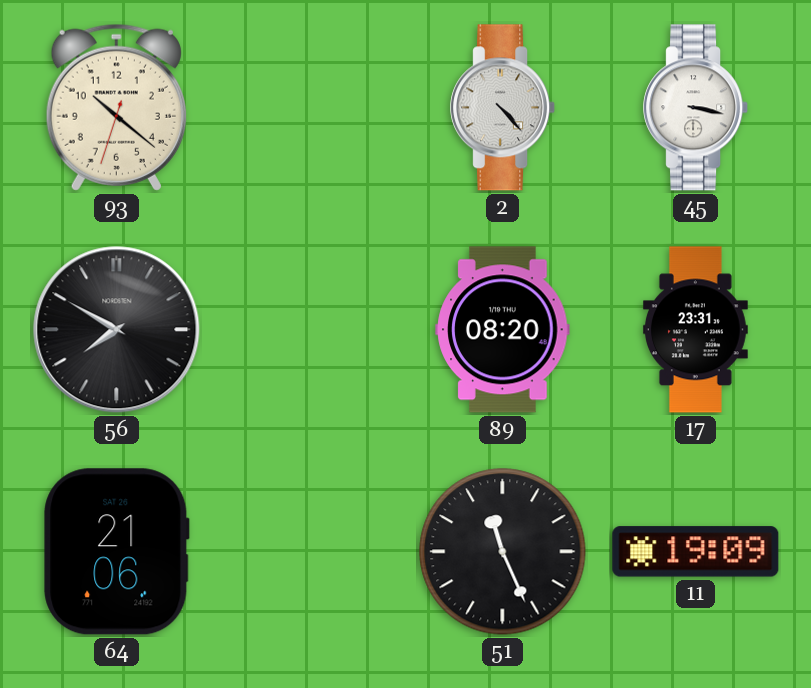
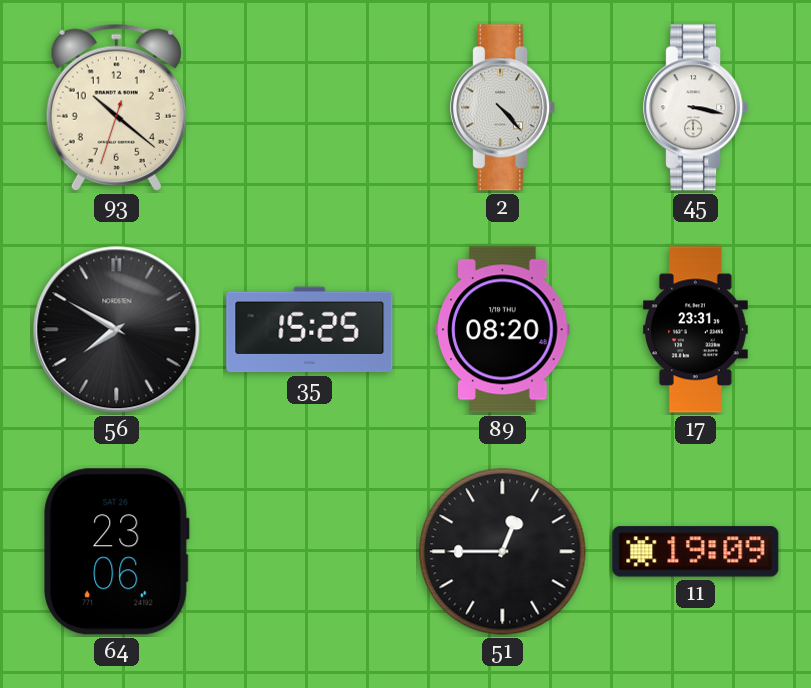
35: none -> 15:25 (310, 330)
64: 21:06 -> 23:06 (117, 552)
51: 11:26 -> 12:45 (503, 552)
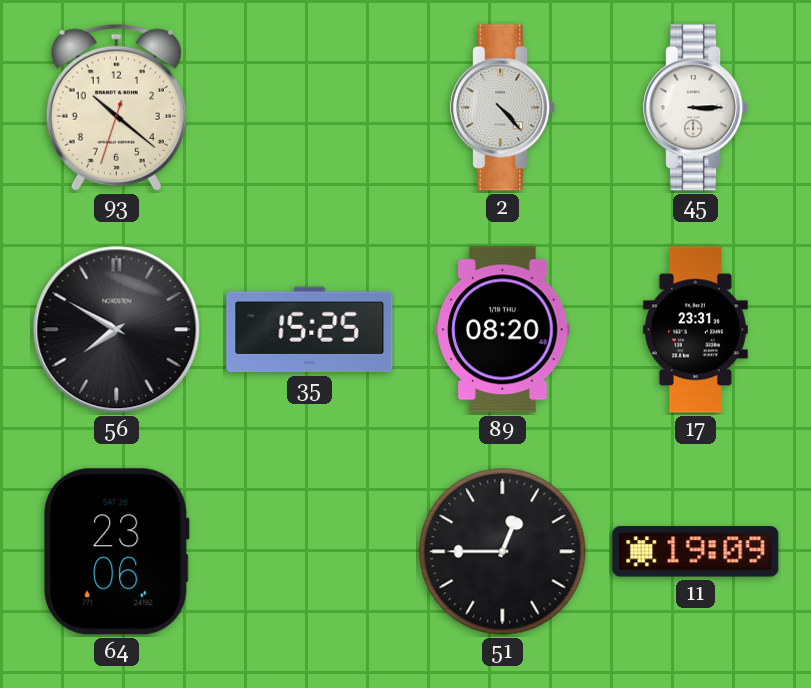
45: 3:17 -> 3:15 (696, 108)
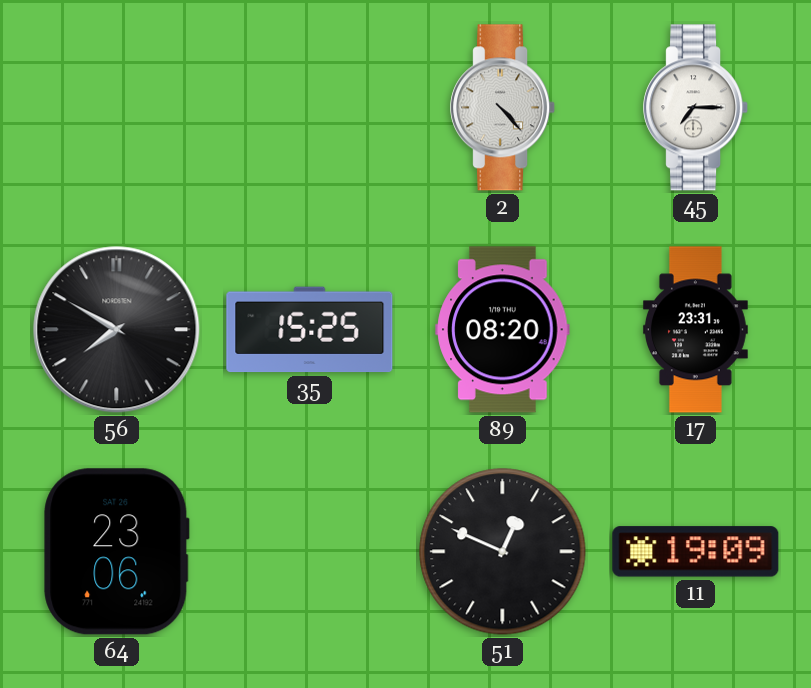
93: 10:21 -> none (116, 107)
45: 3:15 -> 7:15 (696, 108)
51: 12:45 -> 12:49 (503, 552)
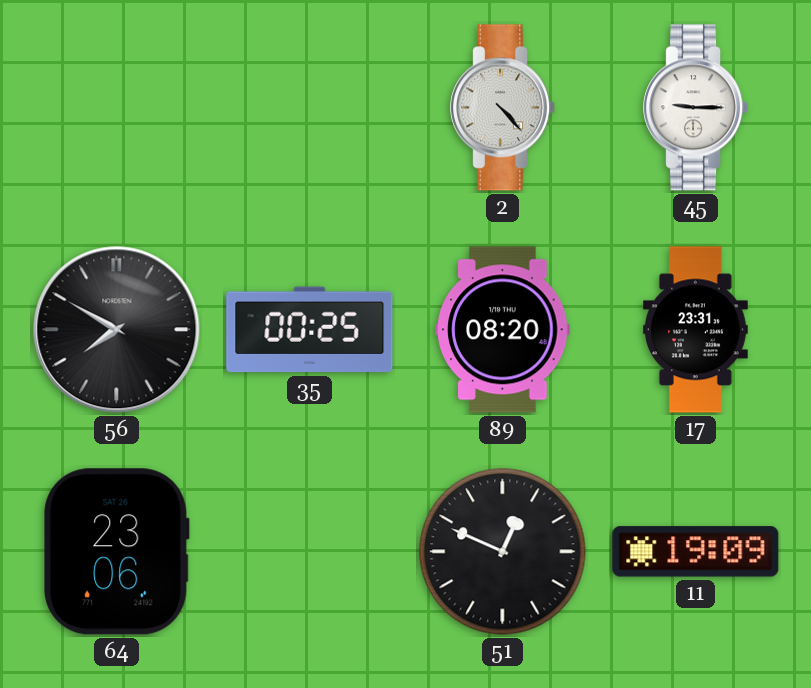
45: 7:15 -> 9:15 (696, 108)
35: 15:25 -> 00:25 (310, 330)
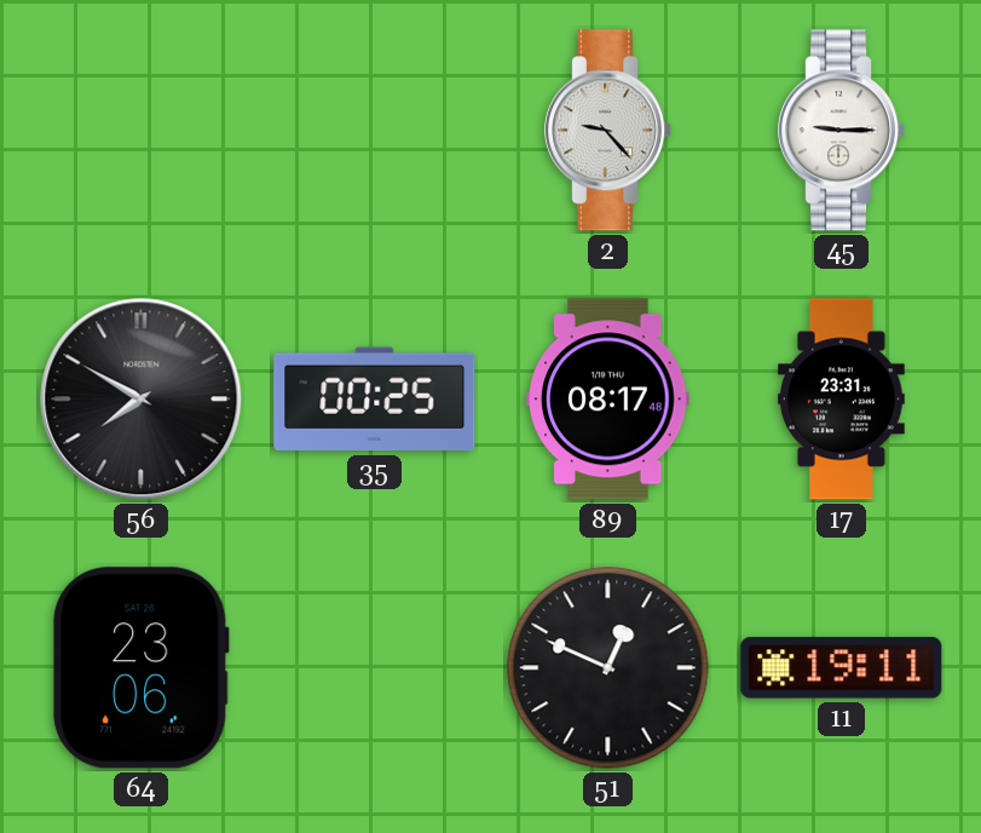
2: 4:23 -> 9:23 (608, 131)
89: 08:20 -> 08:17 (608, 400)
11: 19:09 -> 19:11 (842, 668)
